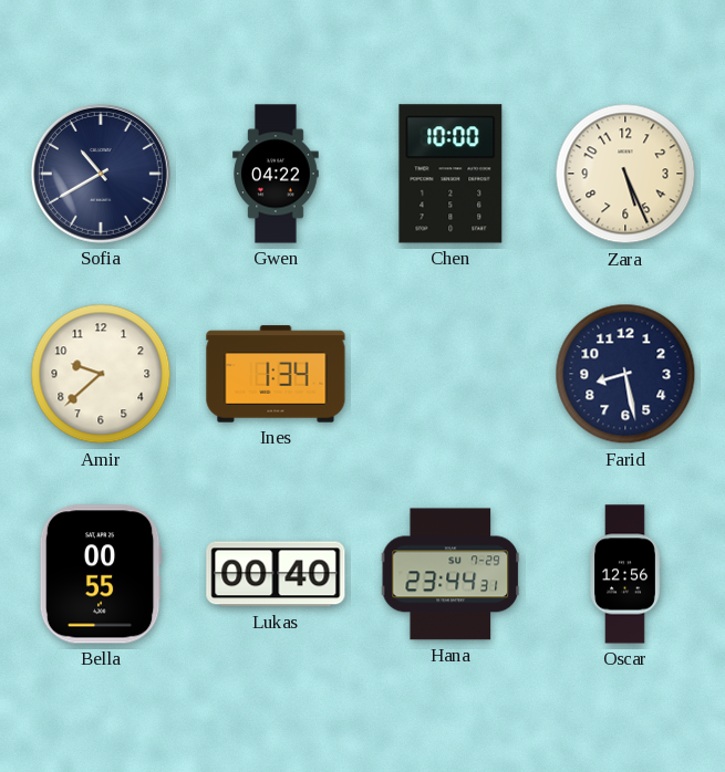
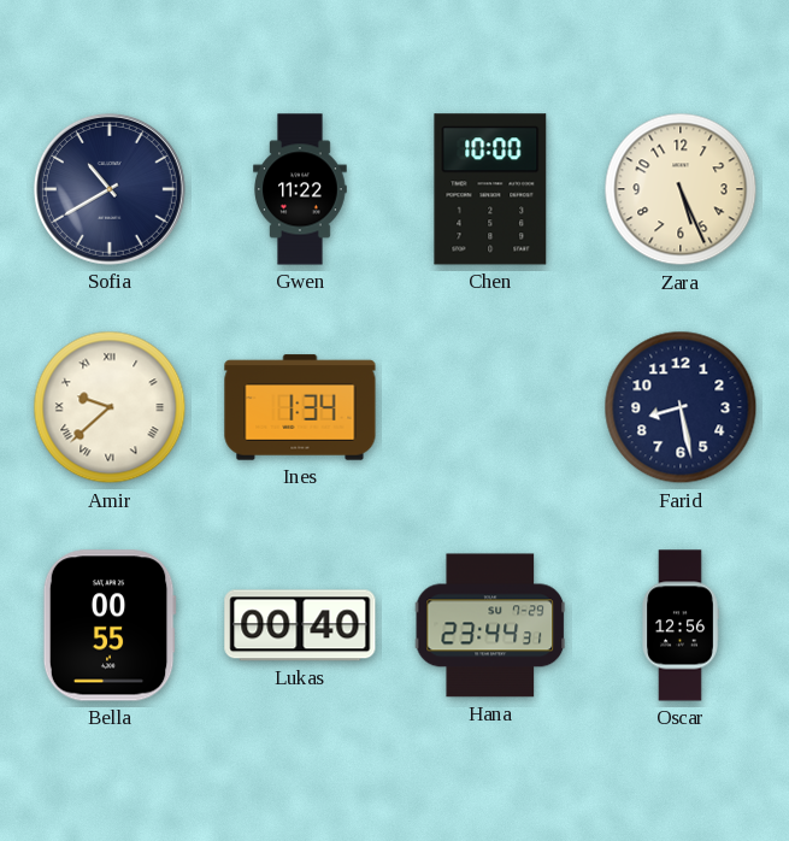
Gwen: 04:22 -> 11:22 (300, 189)
Amir numerals: Arabic -> Roman (110, 407)
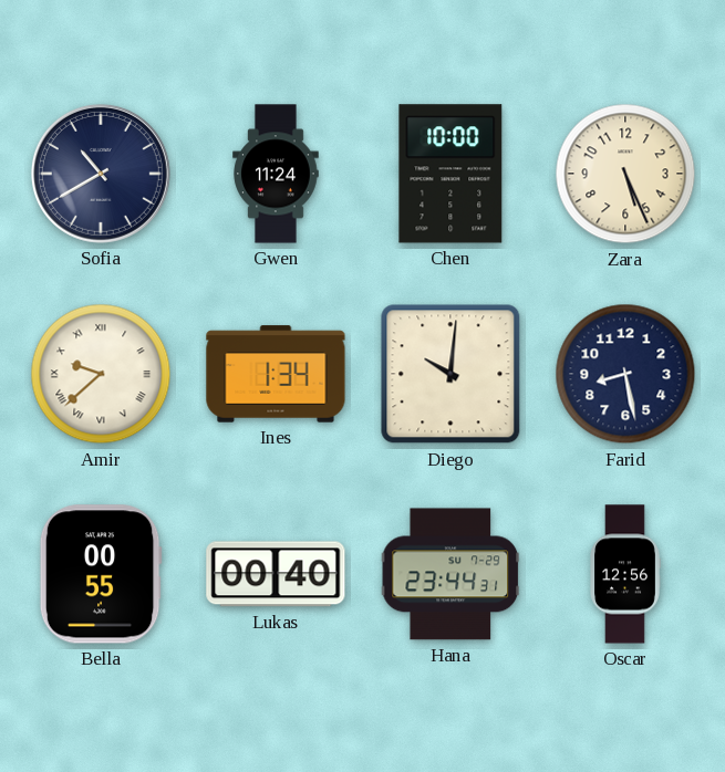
Gwen: 11:22 -> 11:24 (276, 174)
Diego: none -> 10:01 (450, 374)
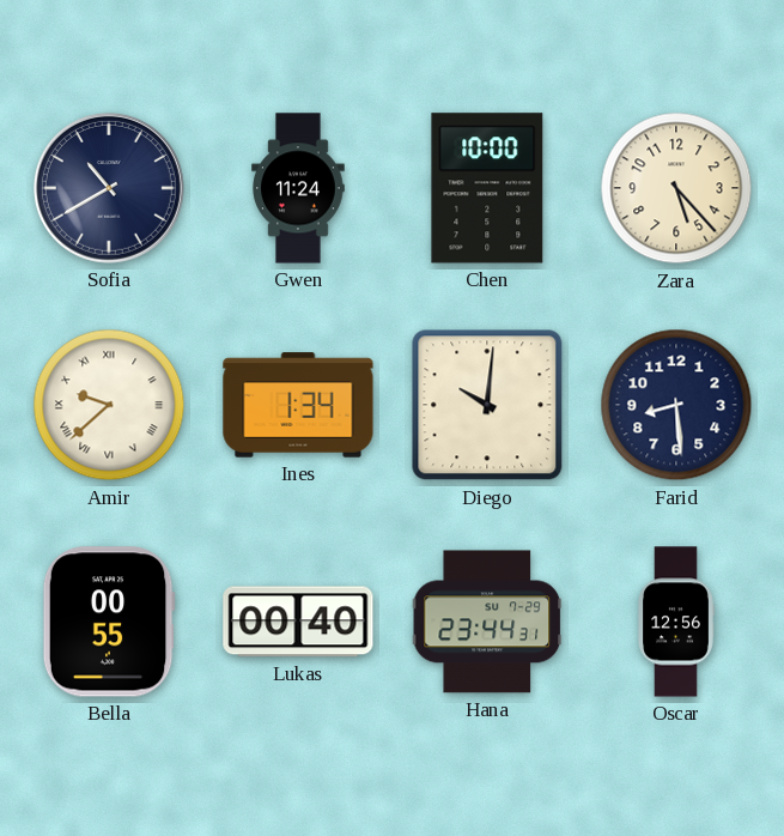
Zara: 5:26 -> 5:23 (676, 188)
Farid: 8:28 -> 8:29 (676, 405)
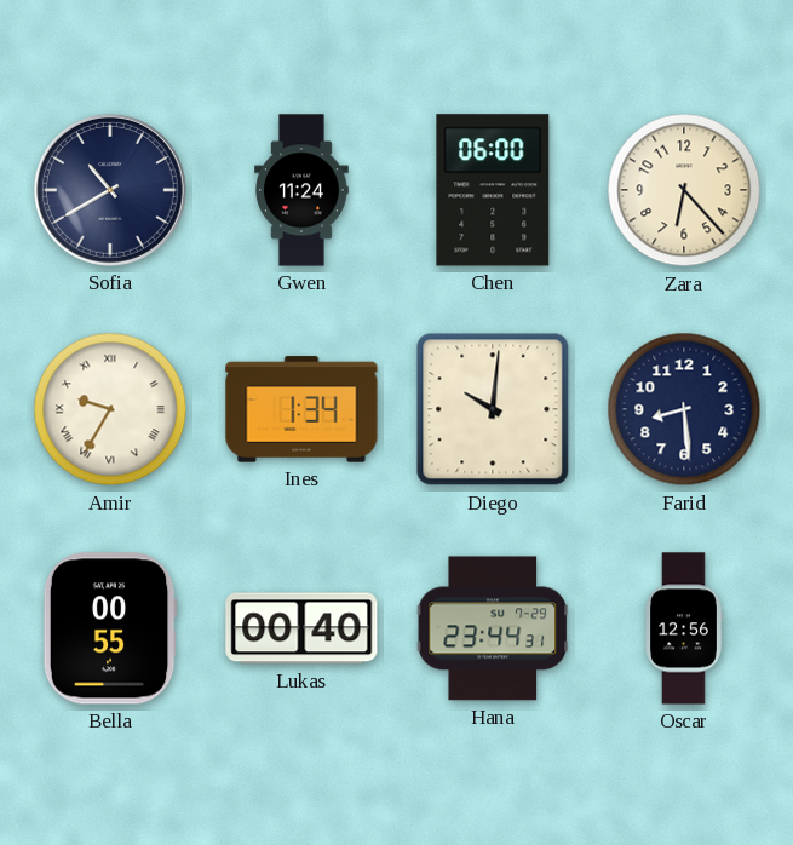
Chen: 10:00 -> 06:00 (493, 190)
Zara: 5:23 -> 6:23 (684, 190)
Amir: 9:38 -> 9:35 (110, 409)
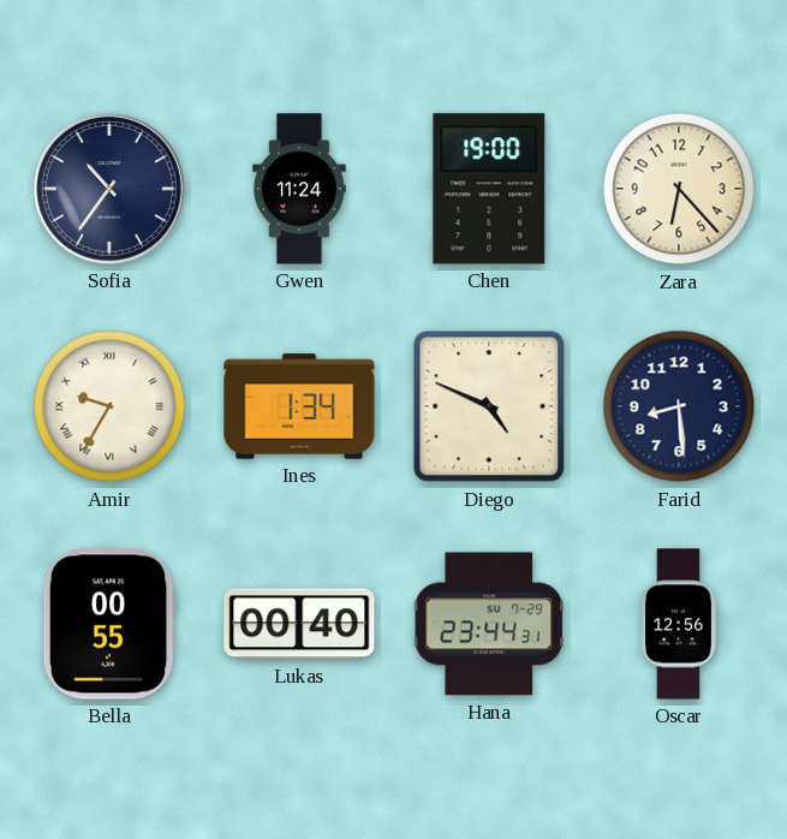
Sofia: 10:40 -> 10:36 (109, 189)
Chen: 06:00 -> 19:00 (489, 189)
Diego: 10:01 -> 4:49 (489, 406)
